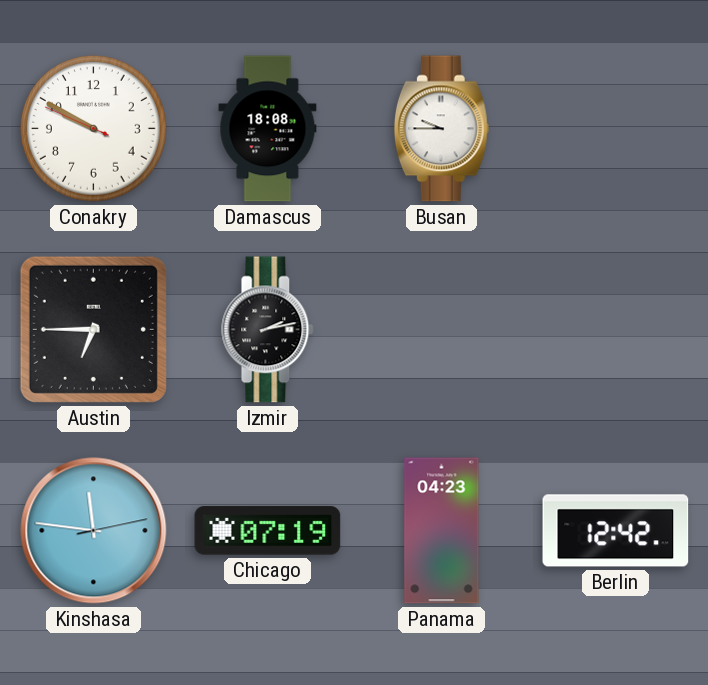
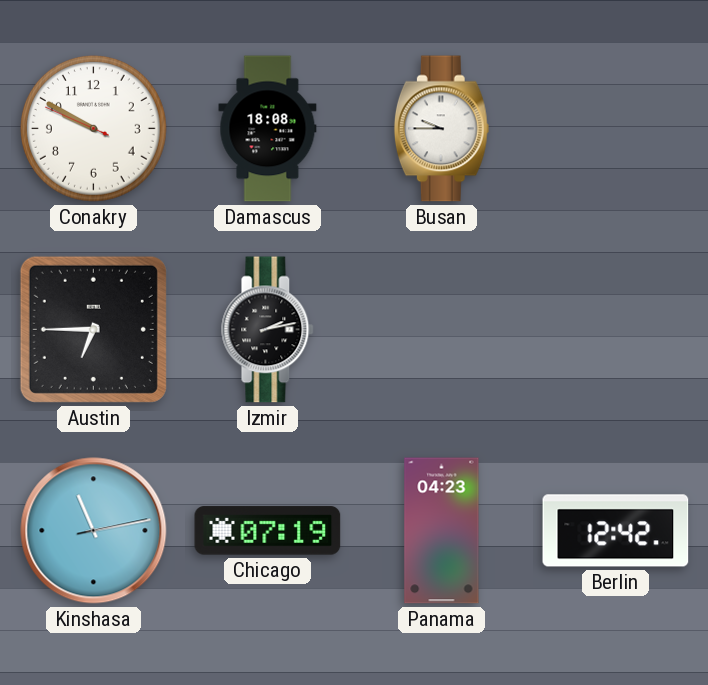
Kinshasa: 11:46 -> 11:13 (94, 531)
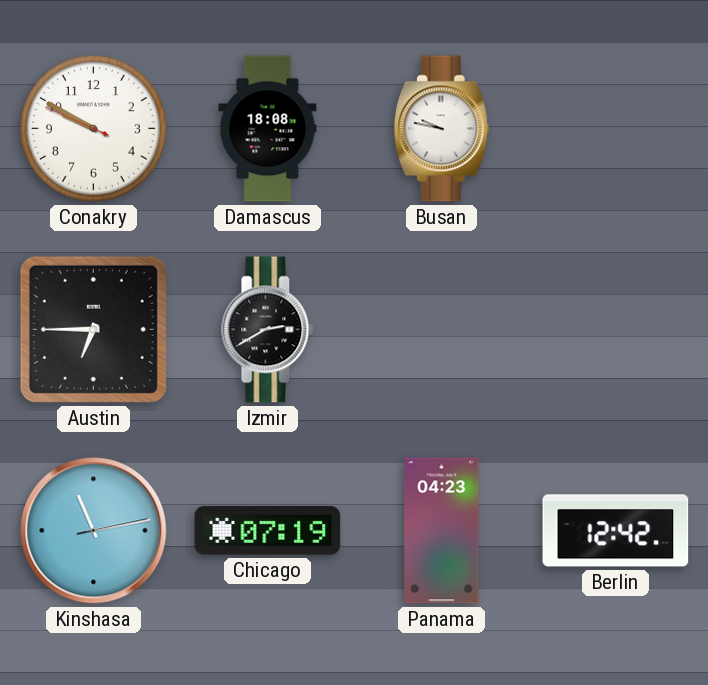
Busan: 9:45 -> 9:47 (441, 129)
Izmir: 2:13 -> 2:40 (268, 330)
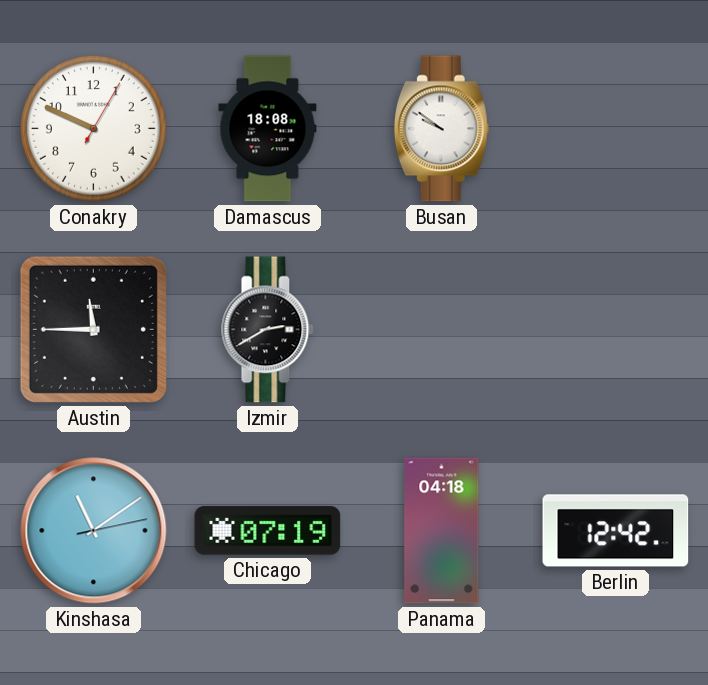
Conakry: 9:49:49 -> 9:49:05 (93, 128)
Busan: 9:47 -> 9:51 (441, 129)
Austin: 6:45 -> 11:45 (93, 329)
Kinshasa: 11:13 -> 11:09 (94, 531)
Panama: 04:23 -> 04:18 (442, 531)
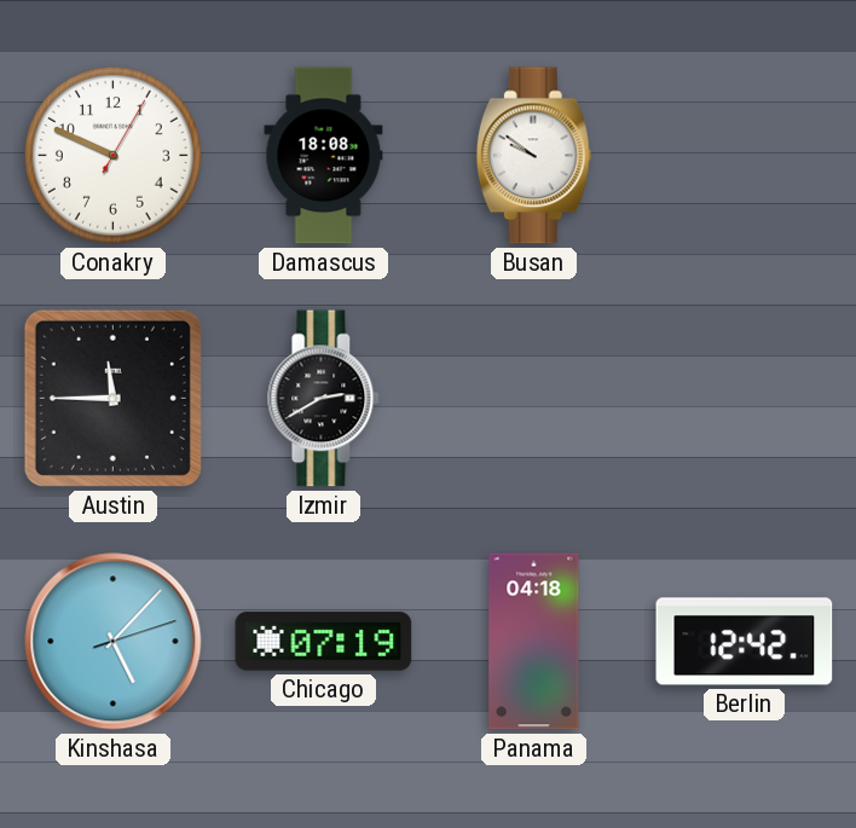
Kinshasa: 11:09 -> 5:07 (114, 642)
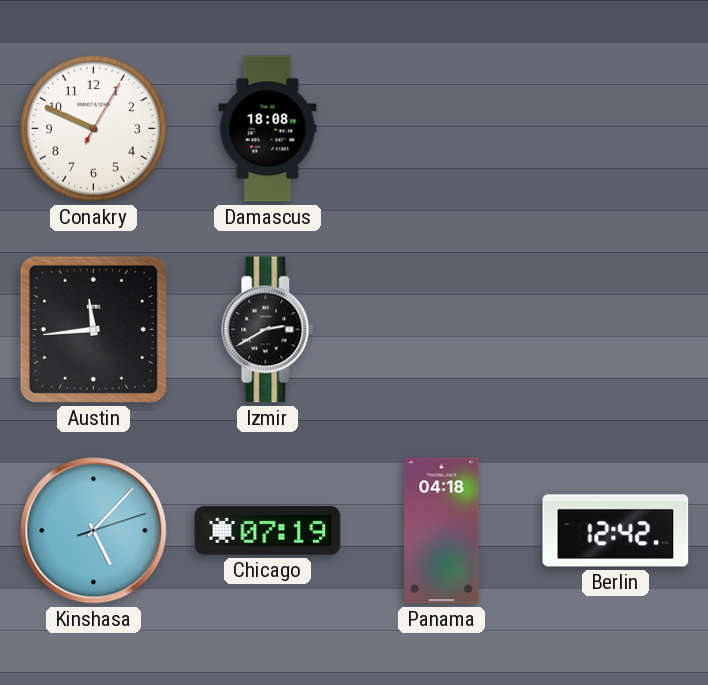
Busan: 9:51 -> none (533, 156)
Austin: 11:45 -> 11:44 (93, 329)
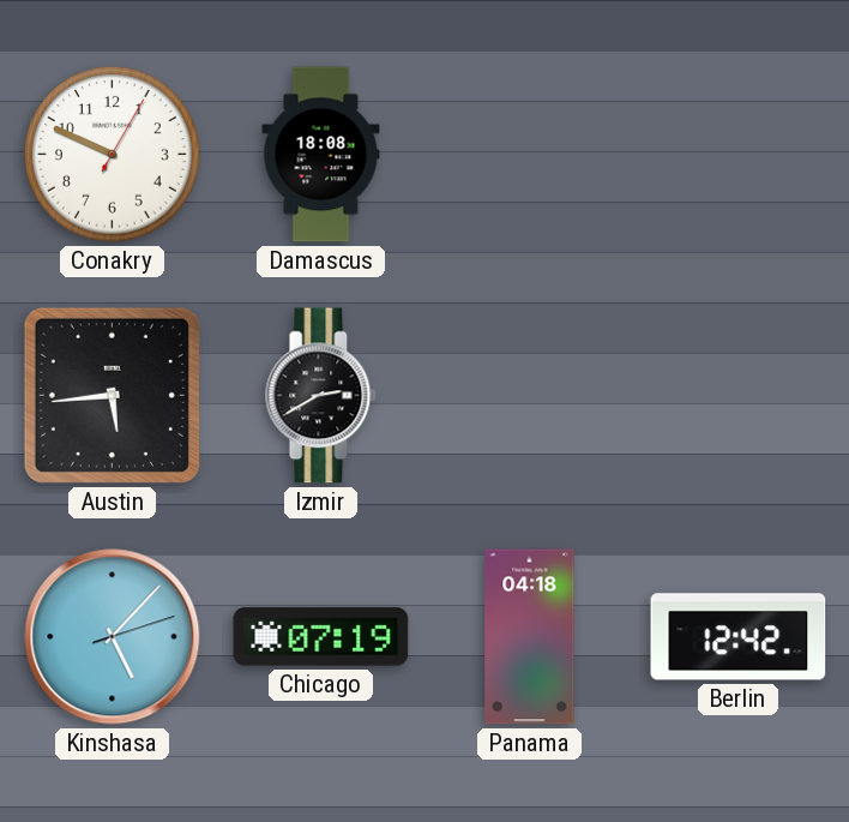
Austin: 11:44 -> 5:44 (112, 395)
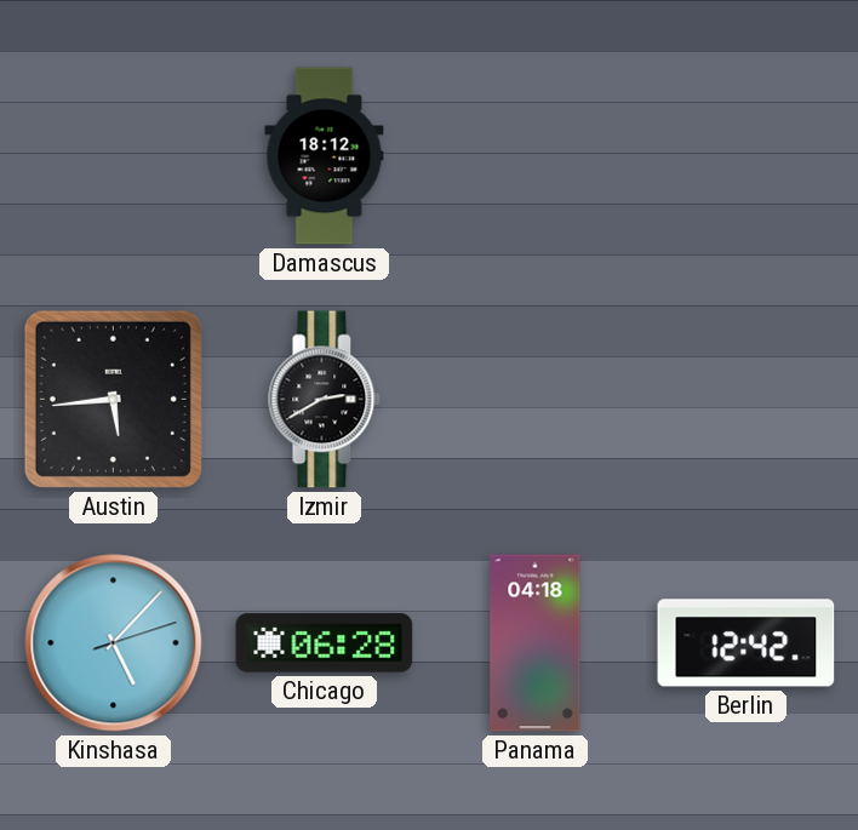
Conakry: 9:49 -> none (112, 154)
Damascus: 18:08 -> 18:12 (325, 156)
Chicago: 07:19 -> 06:28 (325, 643)
